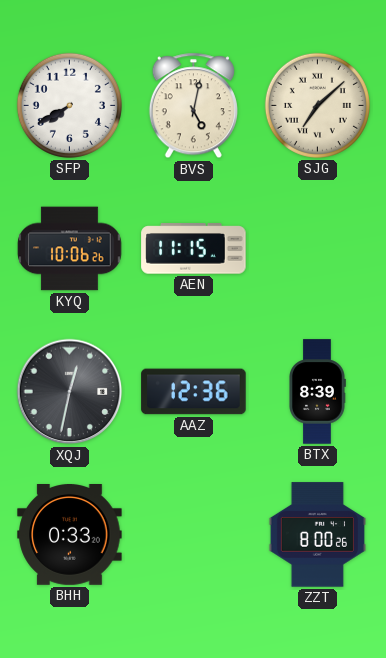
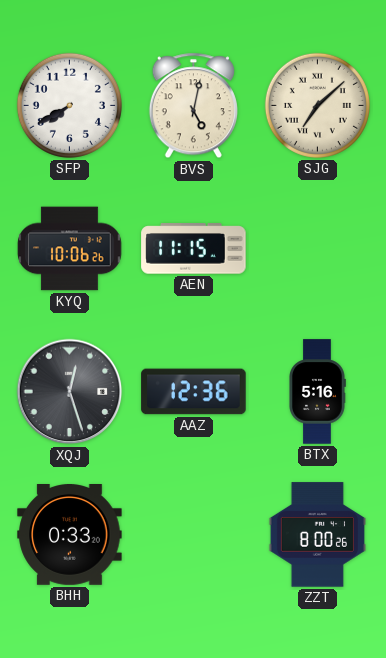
XQJ: 12:32 -> 12:27 (70, 392)
BTX: 8:39 -> 5:16 (317, 392)
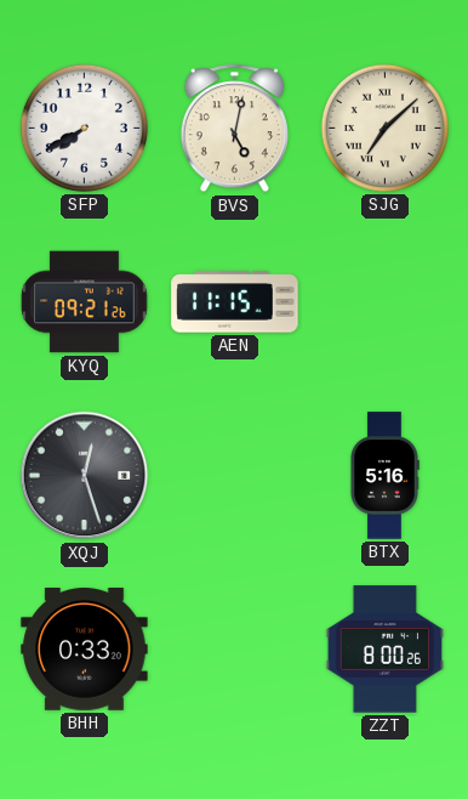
KYQ: 10:06 -> 09:21 (85, 302)
AAZ: 12:36 -> none (194, 392)
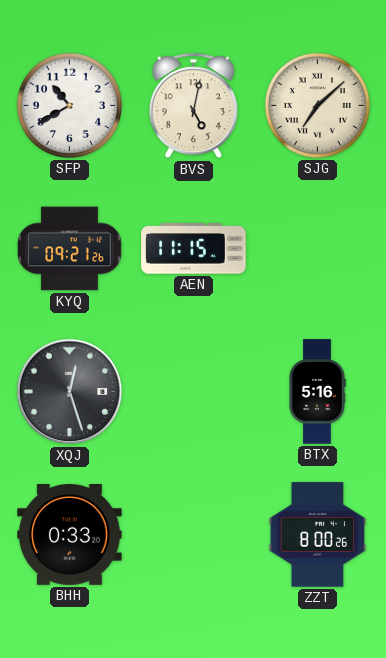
SFP: 7:40 -> 10:40 (69, 105)
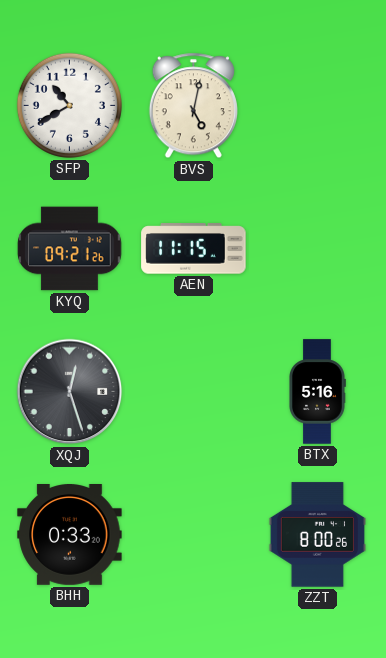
SJG: 7:08 -> none (317, 105)
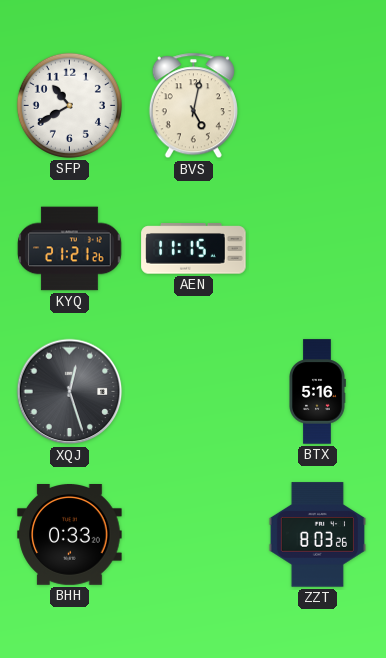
KYQ: 09:21 -> 21:21 (70, 249)
ZZT: 8:00 -> 8:03 (317, 535)
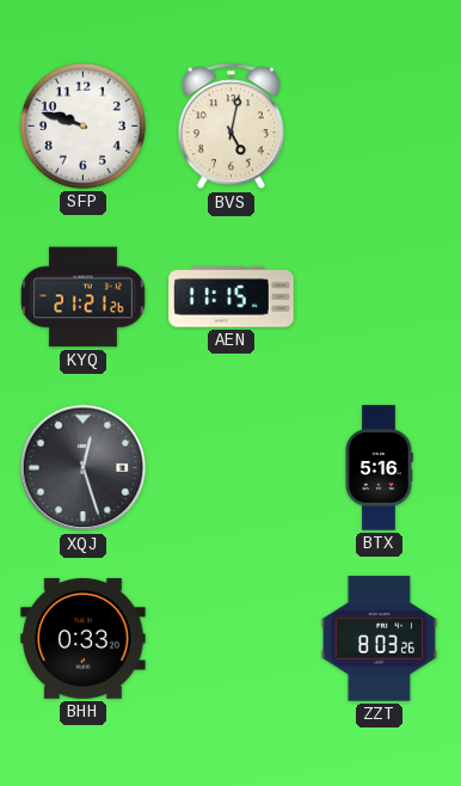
SFP: 10:40 -> 9:48 (82, 125)
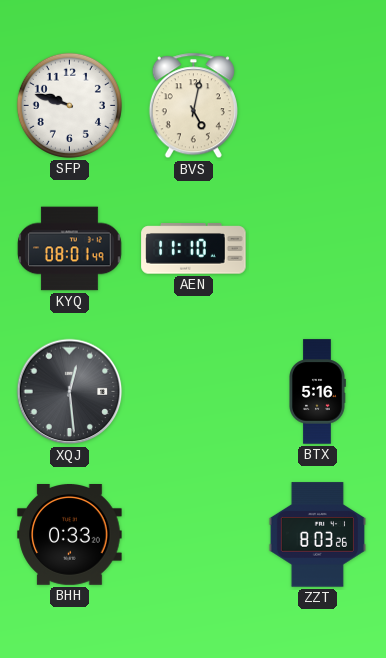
KYQ: 21:21 -> 08:01 (70, 249)
AEN: 11:15 -> 11:10 (194, 249)
XQJ: 12:27 -> 12:29 (70, 392)
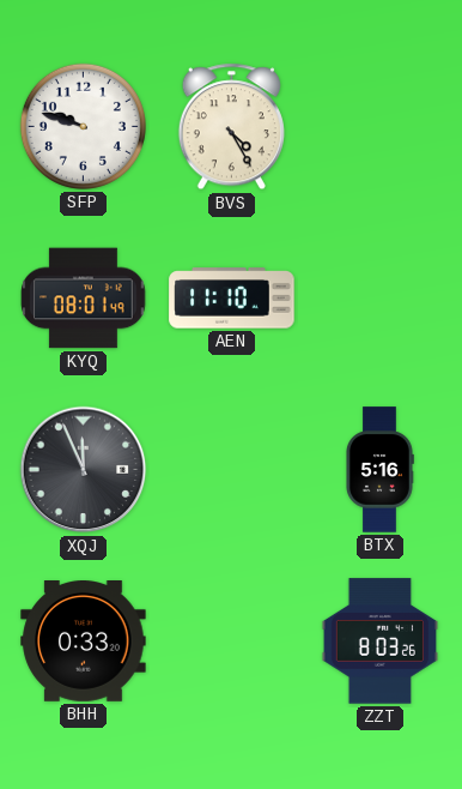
BVS: 5:02 -> 4:25 (231, 127)
XQJ: 12:29 -> 11:56 (84, 470)
